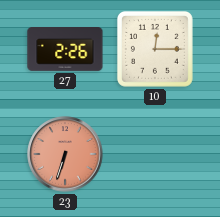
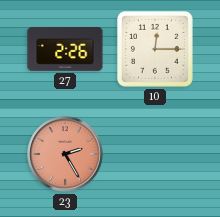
23: 6:33 -> 2:25 (65, 154)
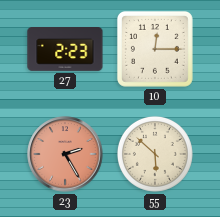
27: 2:26 -> 2:23 (65, 50)
55: none -> 5:52 (155, 154)
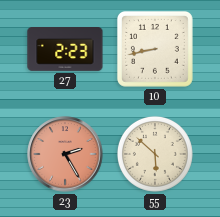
10: 12:15 -> 8:43 (155, 49)
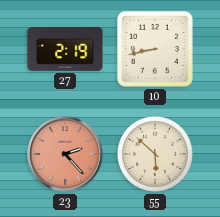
27: 2:23 -> 2:19 (65, 50)
23: 2:25 -> 2:23 (65, 154)
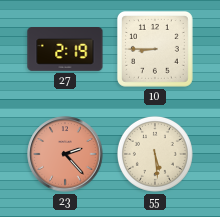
10: 8:43 -> 8:45 (155, 49)
55: 5:52 -> 5:29 (155, 154)
